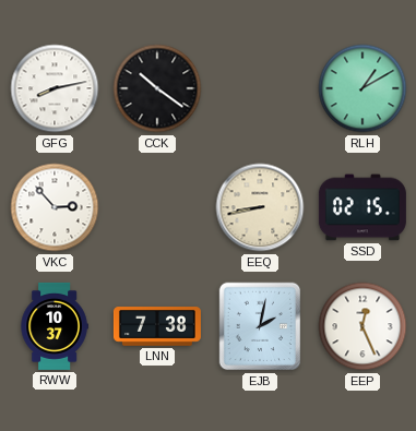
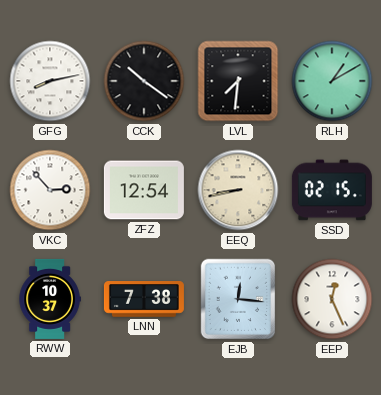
LVL: none -> 7:31 (238, 81)
ZFZ: none -> 12:54 (144, 190)
EJB: 2:02 -> 12:16 (238, 299)
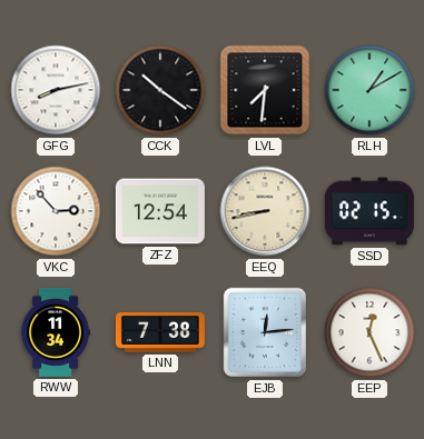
RWW: 10:37 -> 11:34 (56, 332)
EJB: 12:16 -> 12:14 (265, 332)
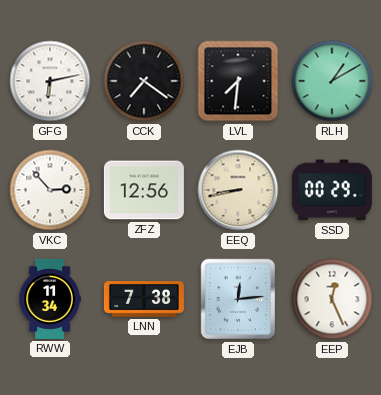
GFG: 8:13 -> 6:13 (50, 81)
CCK: 10:21 -> 7:21 (144, 81)
ZFZ: 12:54 -> 12:56 (144, 190)
SSD: 02:15 -> 00:29 (332, 190)
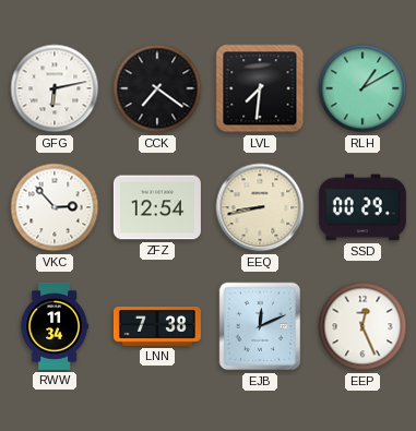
ZFZ: 12:56 -> 12:54 (157, 207)
EJB: 12:14 -> 12:11 (260, 326)
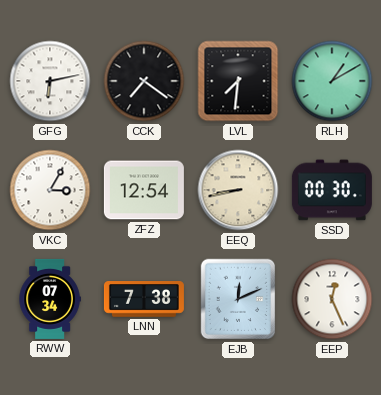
VKC: 2:53 -> 3:05 (50, 190)
SSD: 00:29 -> 00:30 (332, 190)
RWW: 11:34 -> 07:34 (50, 299)
